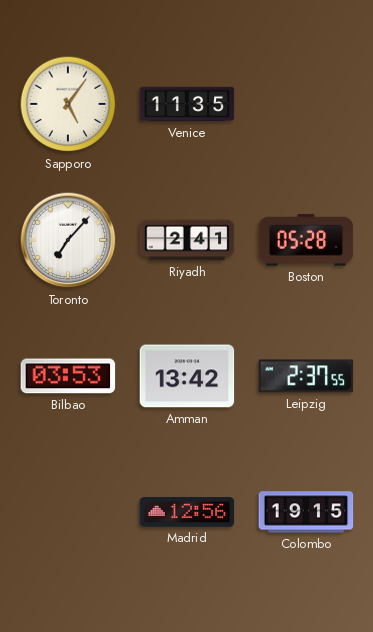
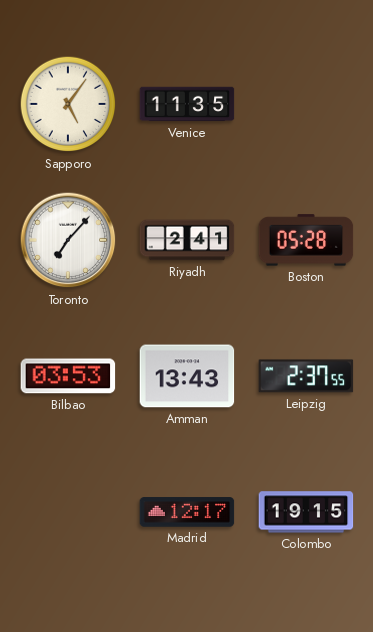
Amman: 13:42 -> 13:43 (187, 376)
Madrid: 12:56 -> 12:17 (187, 512)
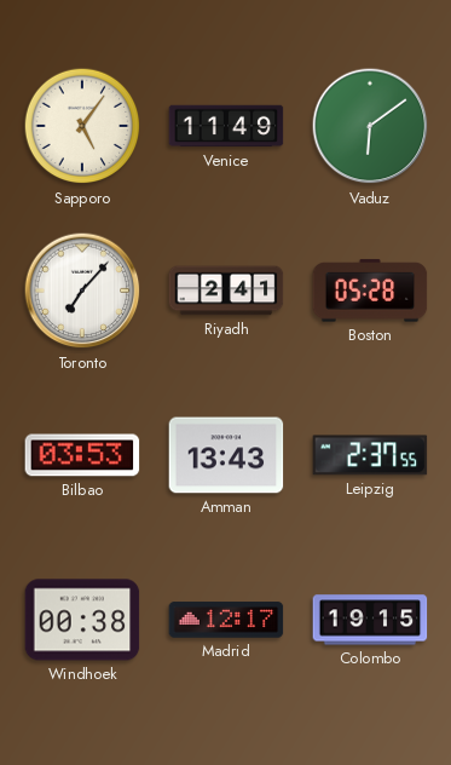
Venice: 11:35 -> 11:49 (226, 126)
Vaduz: none -> 6:09 (370, 126)
Windhoek: none -> 00:38 (82, 620)
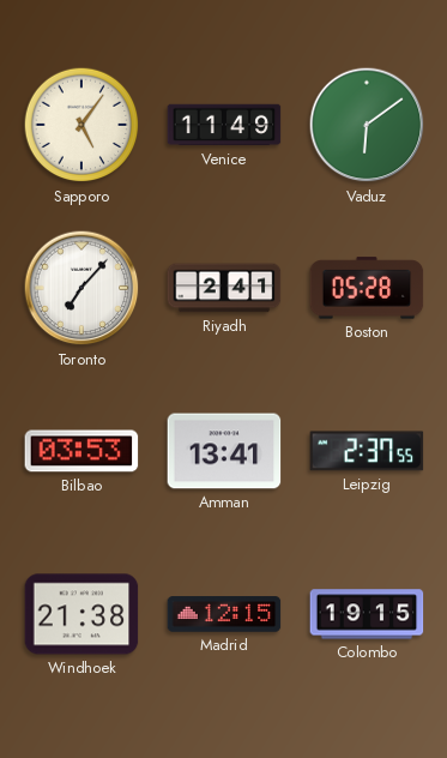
Amman: 13:43 -> 13:41 (224, 451)
Windhoek: 00:38 -> 21:38 (81, 614)
Madrid: 12:17 -> 12:15 (224, 614)
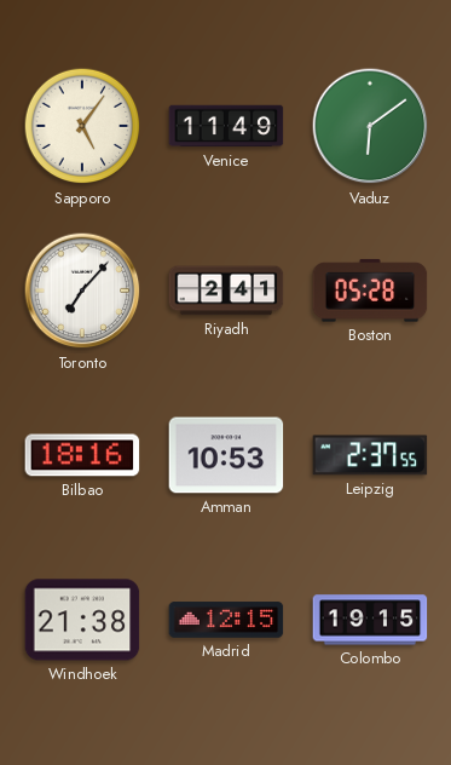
Bilbao: 03:53 -> 18:16 (82, 455)
Amman: 13:41 -> 10:53 (226, 455)
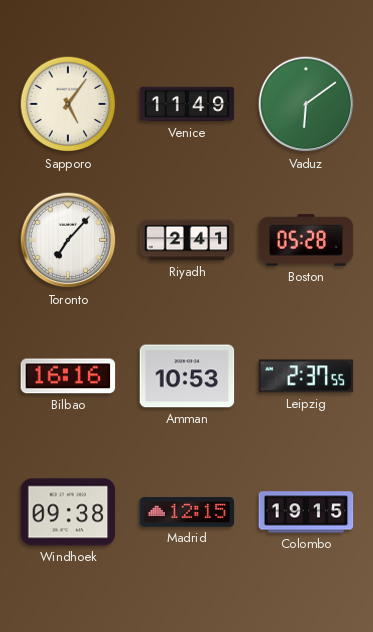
Bilbao: 18:16 -> 16:16 (68, 376)
Windhoek: 21:38 -> 09:38 (68, 512)
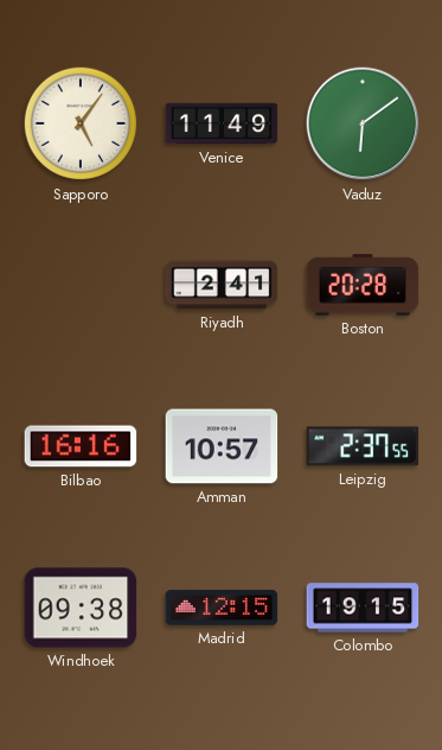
Toronto: 7:07 -> none (68, 240)
Boston: 05:28 -> 20:28 (363, 285)
Amman: 10:53 -> 10:57 (222, 446)
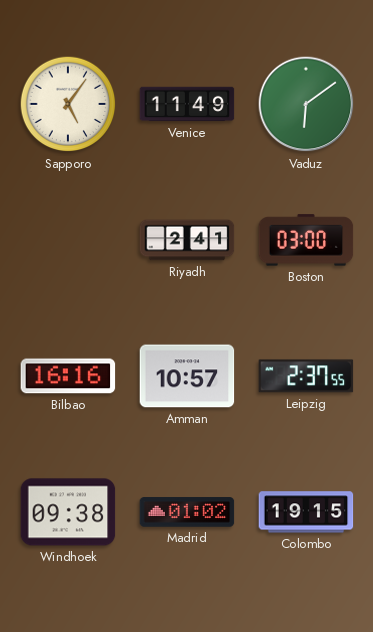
Boston: 20:28 -> 03:00 (306, 240)
Madrid: 12:15 -> 01:02 (187, 512)
